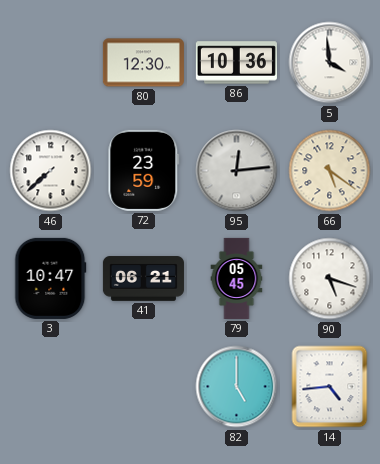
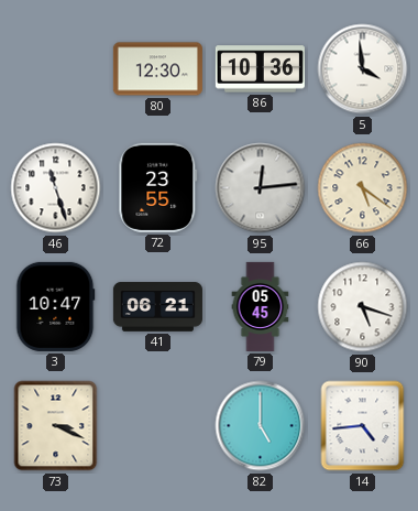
46: 7:38 -> 11:27 (56, 188)
72: 23:59 -> 23:55 (158, 187)
73: none -> 3:19 (56, 426)
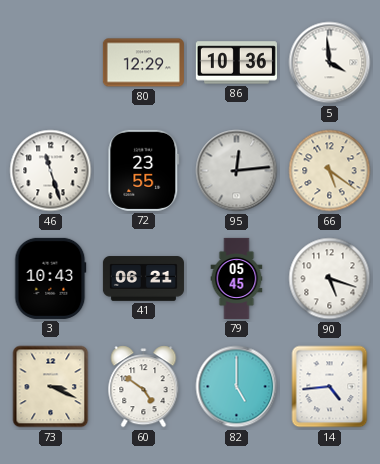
80: 12:30 -> 12:29 (143, 63)
3: 10:47 -> 10:43 (51, 278)
60: none -> 4:51 (144, 387)
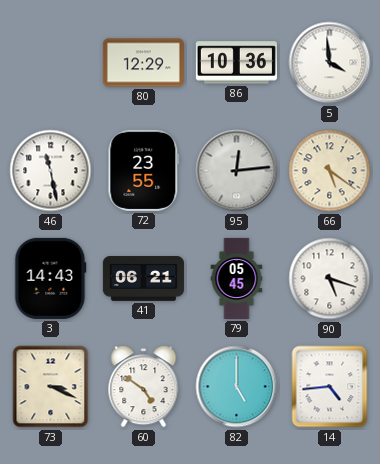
46: 11:27 -> 11:28 (51, 171)
3: 10:43 -> 14:43 (51, 278)
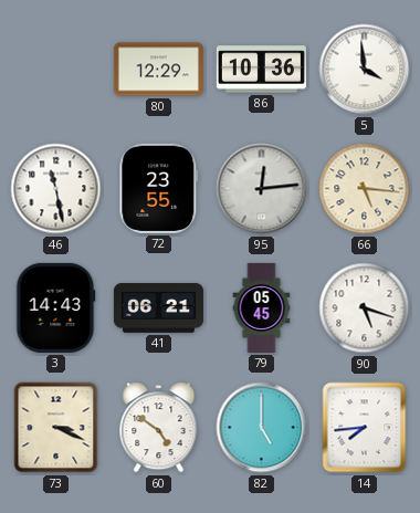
66: 5:21 -> 5:16 (365, 189)
14: 4:44 -> 7:44 (365, 428)
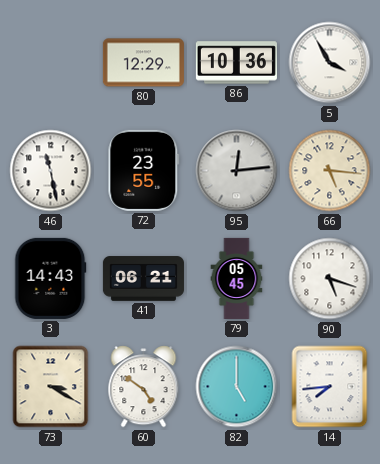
5: 3:59 -> 3:55 (330, 63)
73: 3:19 -> 3:20 (51, 387)
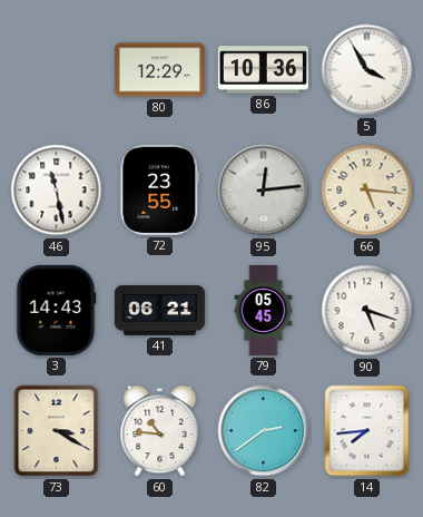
60: 4:51 -> 10:46 (160, 431)
82: 5:00 -> 2:39 (264, 431)
